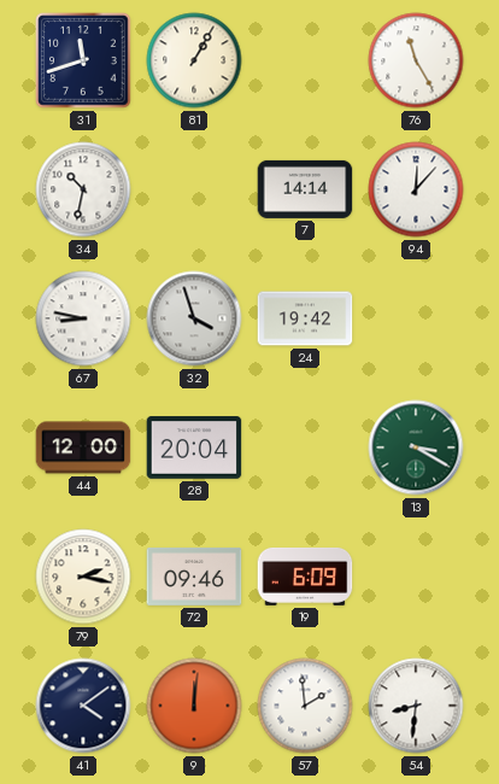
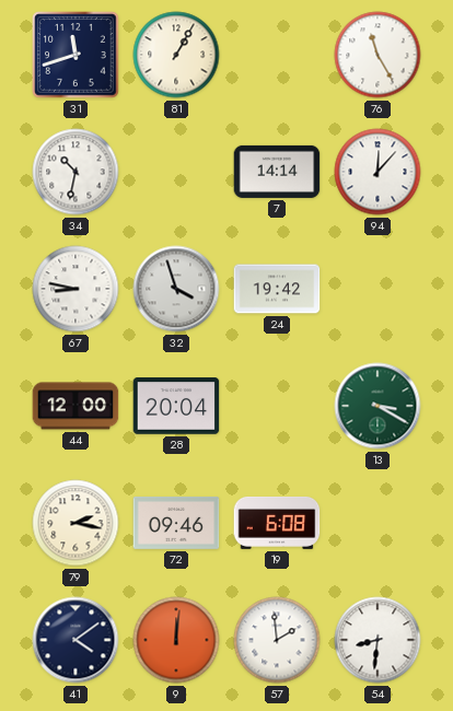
19: 6:09 -> 6:08 (277, 523)
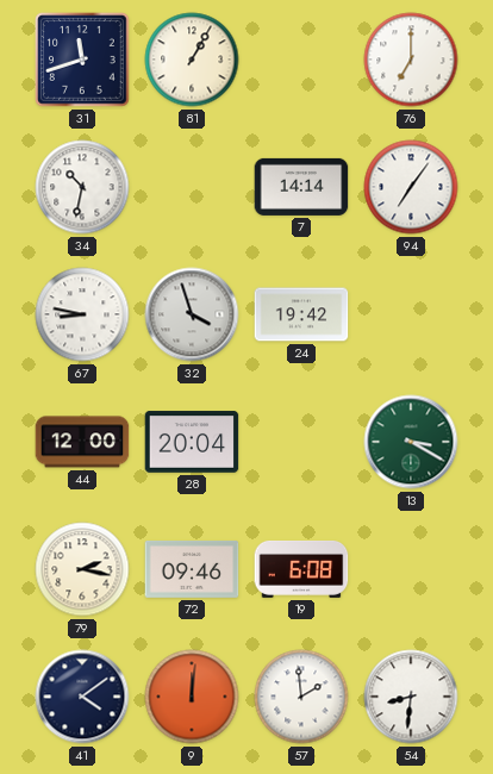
76: 11:25 -> 7:00 (411, 60)
94: 12:07 -> 7:06 (411, 187)
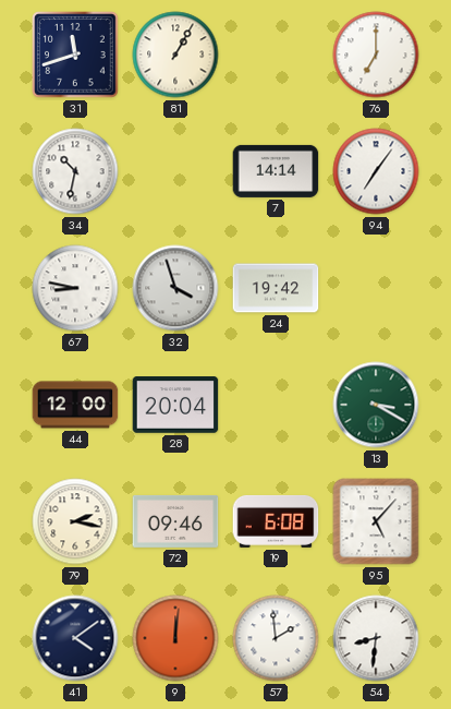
95: none -> 5:07 (376, 521)
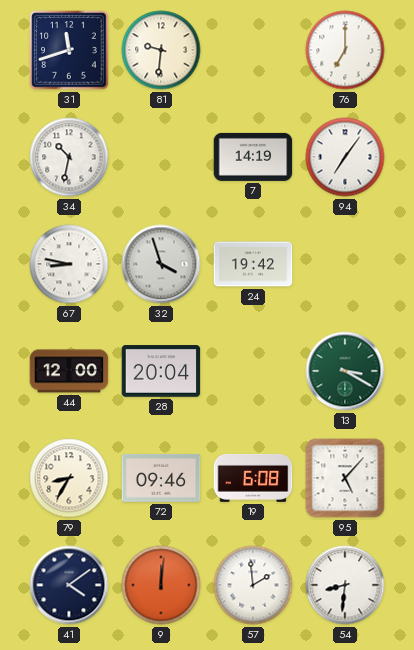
81: 1:05 -> 9:31 (161, 50)
7: 14:14 -> 14:19 (253, 157)
79: 2:17 -> 8:35 (69, 478)
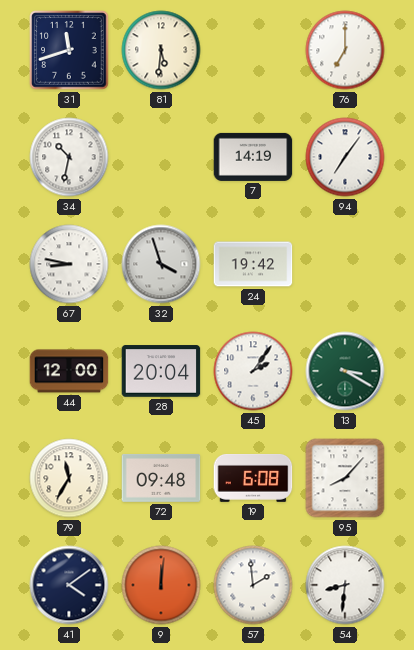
81: 9:31 -> 5:31 (161, 50)
45: none -> 2:06 (253, 371)
79: 8:35 -> 11:35 (69, 478)
72: 09:46 -> 09:48 (161, 478)
95: 5:07 -> 8:07 (345, 478)
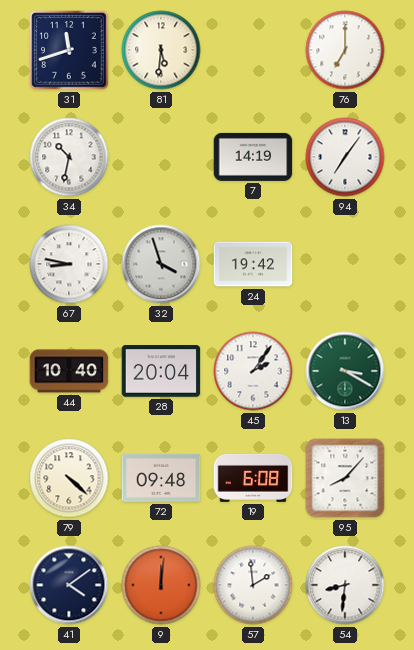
44: 12:00 -> 10:40 (69, 371)
79: 11:35 -> 4:22 (69, 478)
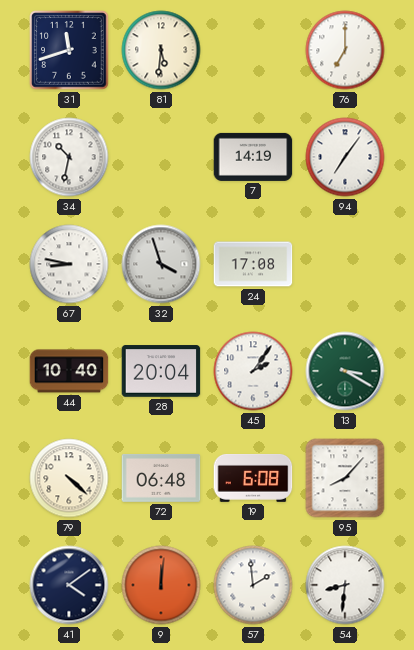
24: 19:42 -> 17:08 (253, 264)
72: 09:48 -> 06:48 (161, 478)
